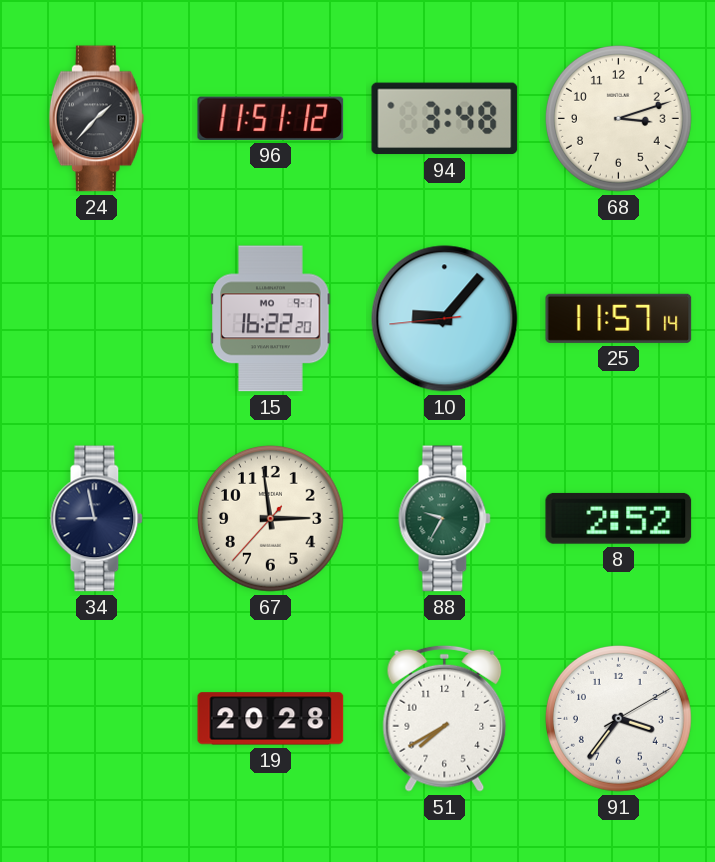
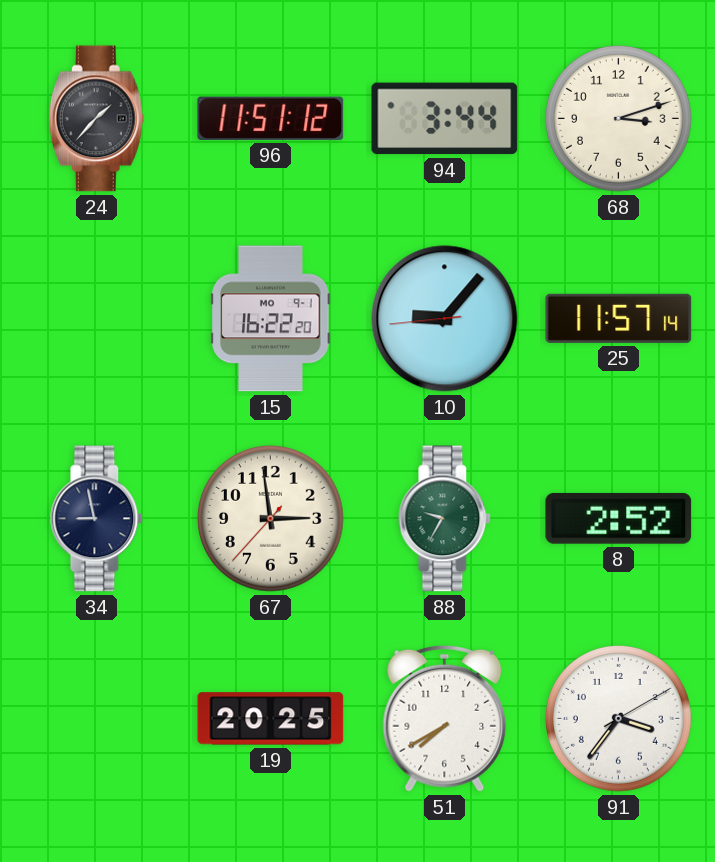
94: 3:48 -> 3:44 (445, 119)
19: 20:28 -> 20:25 (271, 719)
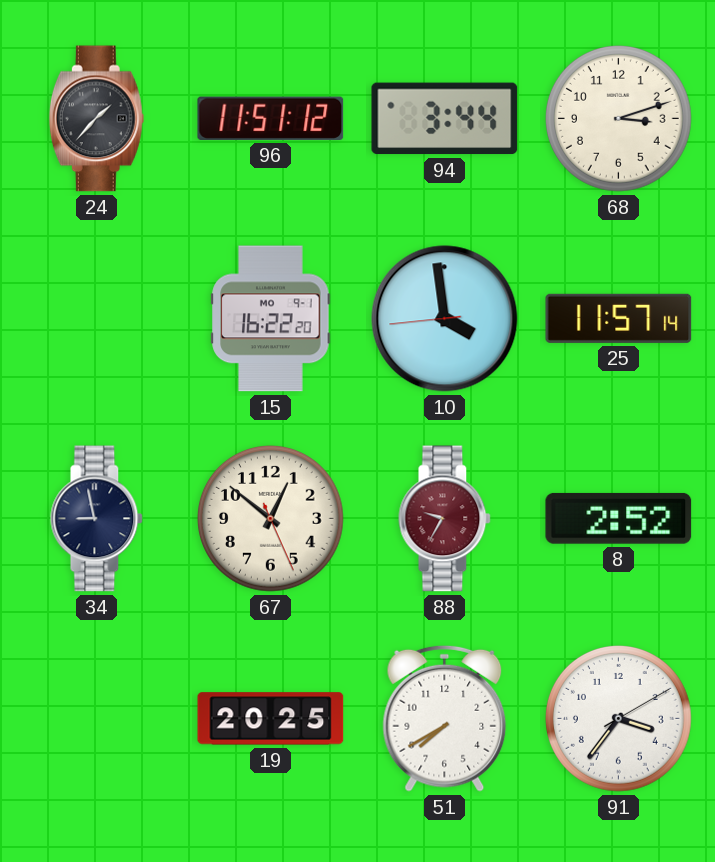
10: 9:06 -> 3:58 (445, 319)
67: 2:58 -> 12:51 (270, 518)
88 dial: green -> burgundy (445, 519)
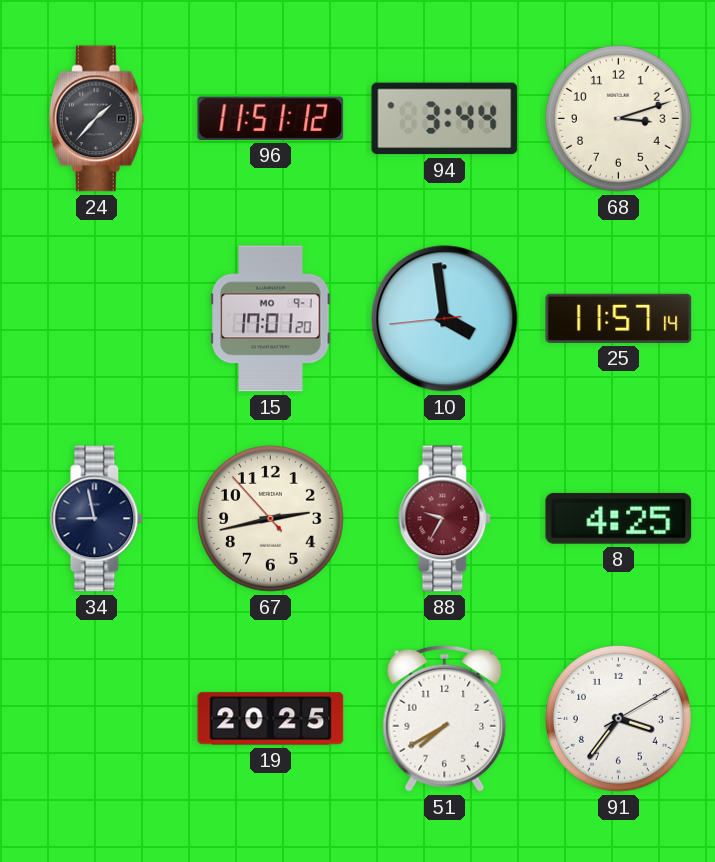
15: 16:22 -> 17:01 (271, 319)
67: 12:51 -> 2:42 (270, 518)
8: 2:52 -> 4:25 (619, 518)
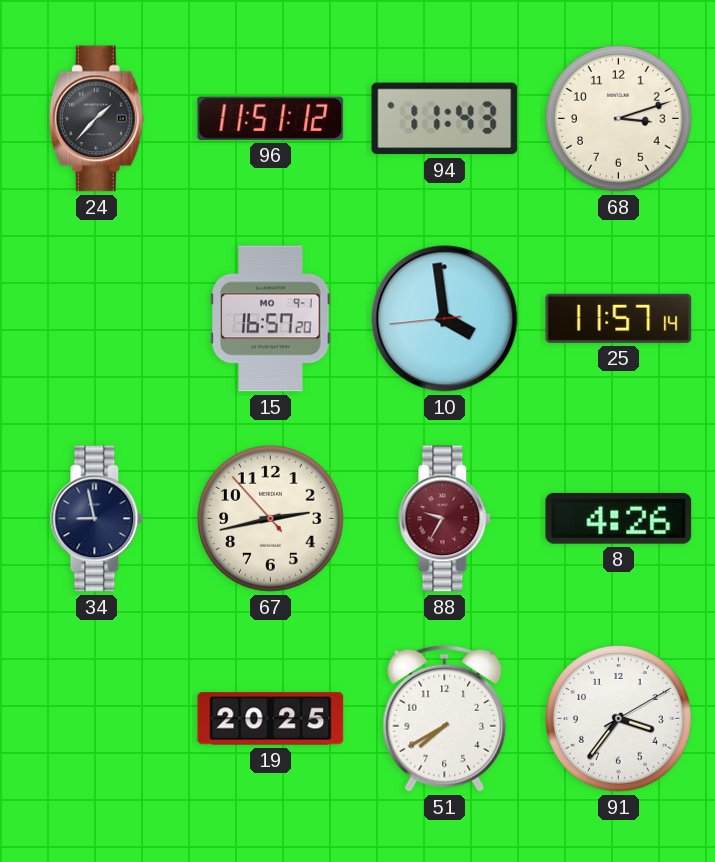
94: 3:44 -> 11:43 (445, 119)
15: 17:01 -> 16:57 (271, 319)
8: 4:25 -> 4:26 (619, 518)
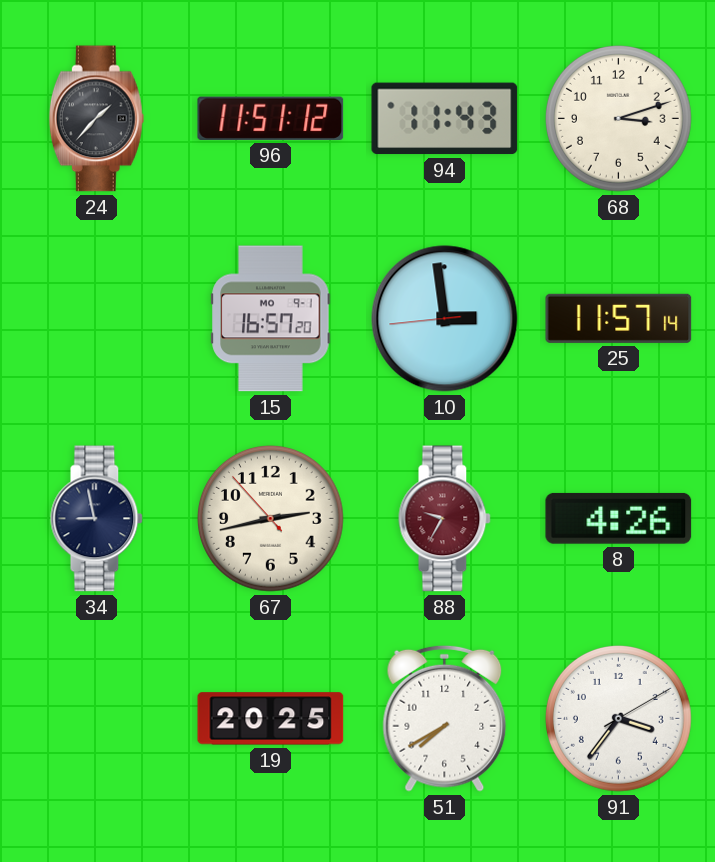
10: 3:58 -> 2:58 (445, 319)
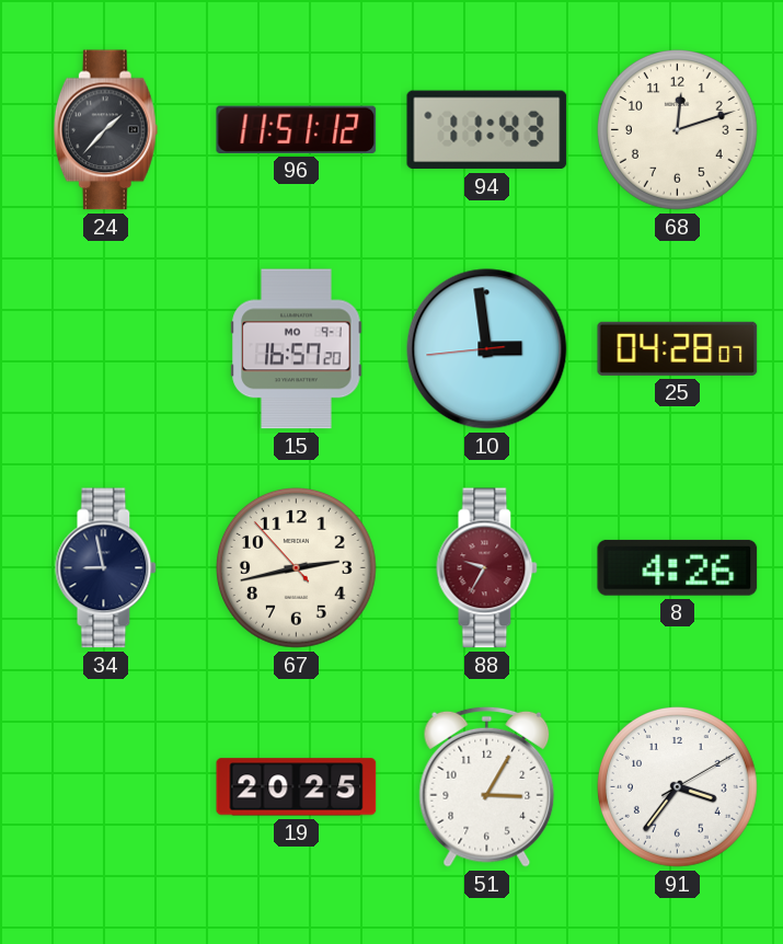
68: 3:12 -> 12:12 (677, 129)
25: 11:57 -> 04:28 (678, 348)
51: 7:40 -> 3:05 (487, 786)
